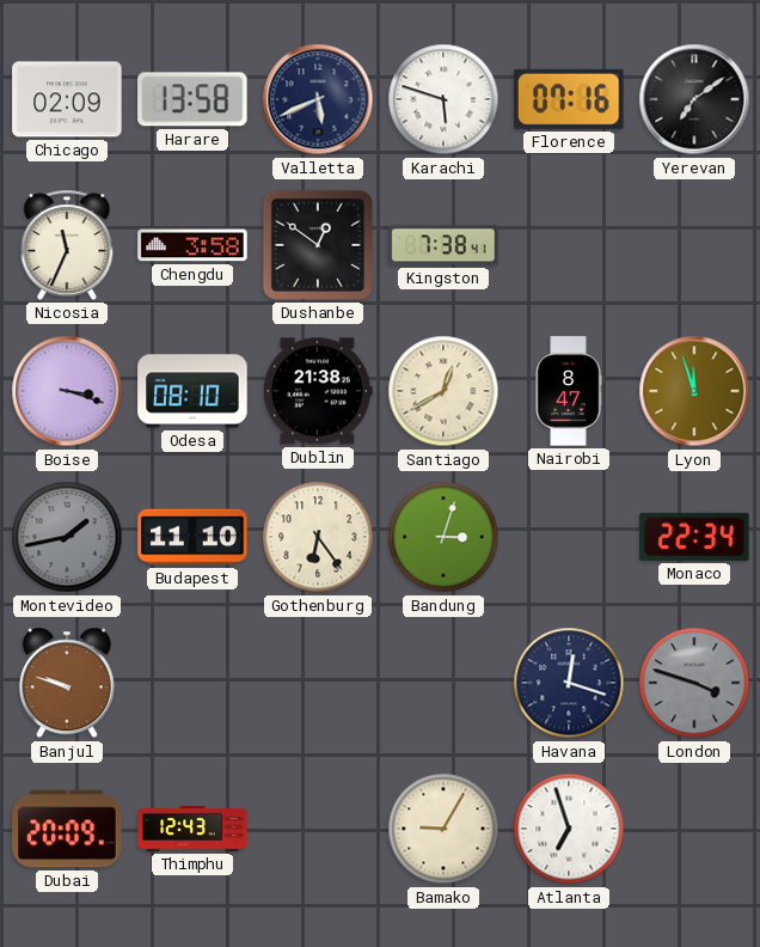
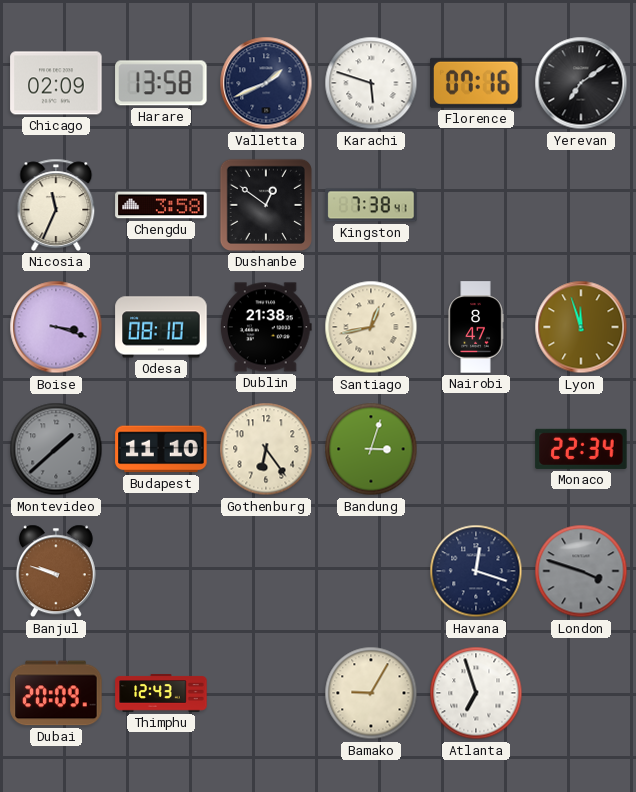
Valletta: 5:41 -> 1:41 (266, 83)
Santiago: 12:40 -> 12:43 (371, 327)
Montevideo: 1:43 -> 1:38 (56, 449)
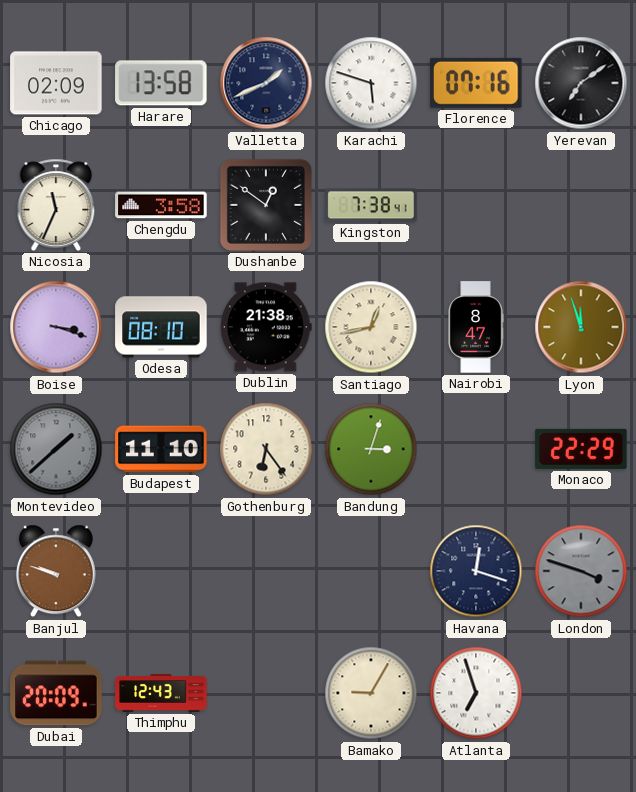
Monaco: 22:34 -> 22:29 (581, 449)
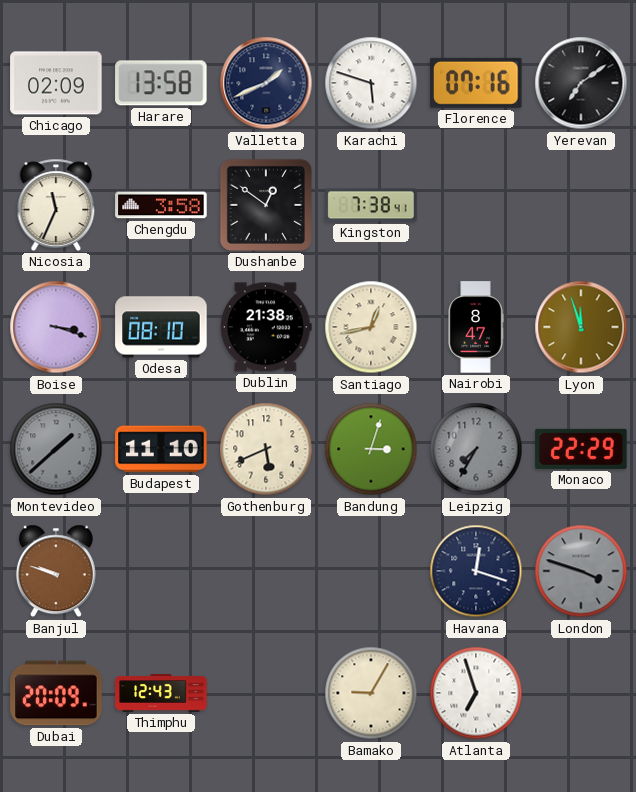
Gothenburg: 6:24 -> 5:41 (266, 449)
Leipzig: none -> 7:35 (476, 449)
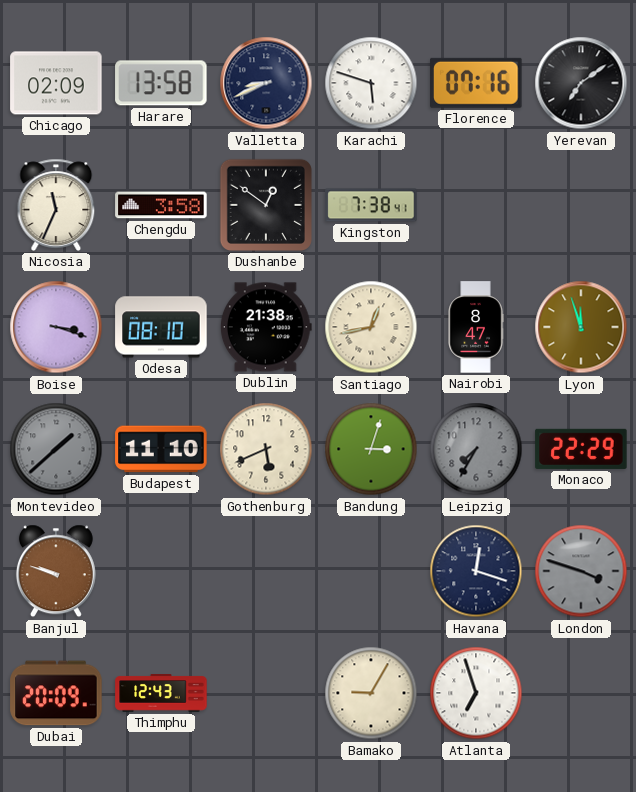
Valletta: 1:41 -> 8:41 (266, 83)
